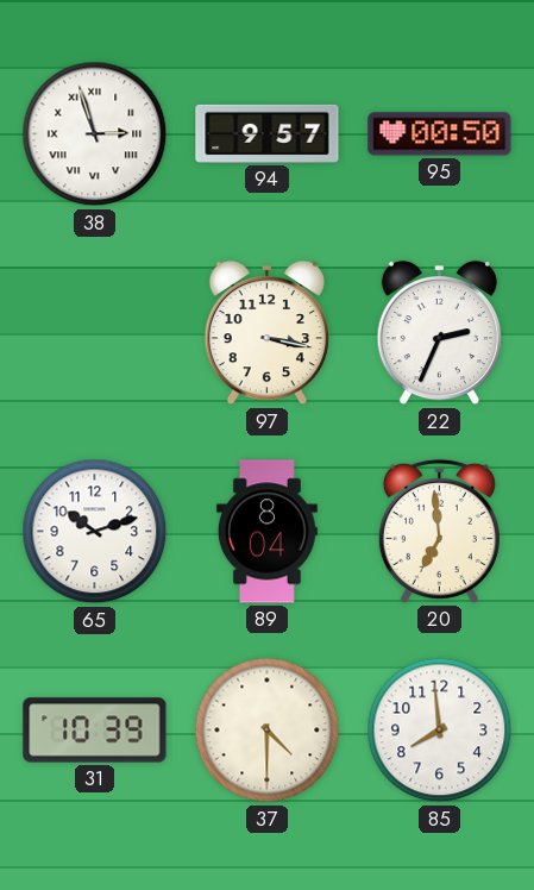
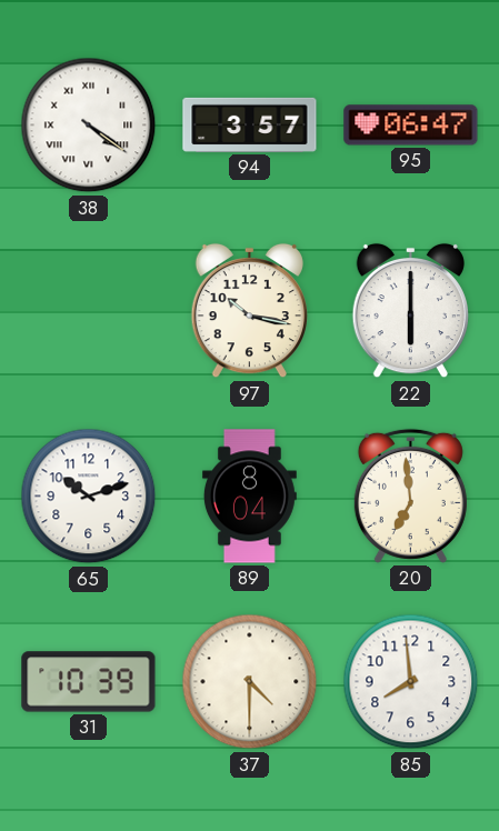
38: 2:57 -> 4:21 (89, 126)
94: 9:57 -> 3:57 (250, 124)
95: 00:50 -> 06:47 (411, 126)
97: 3:17 -> 10:17 (249, 311)
22: 2:34 -> 6:00 (410, 311)
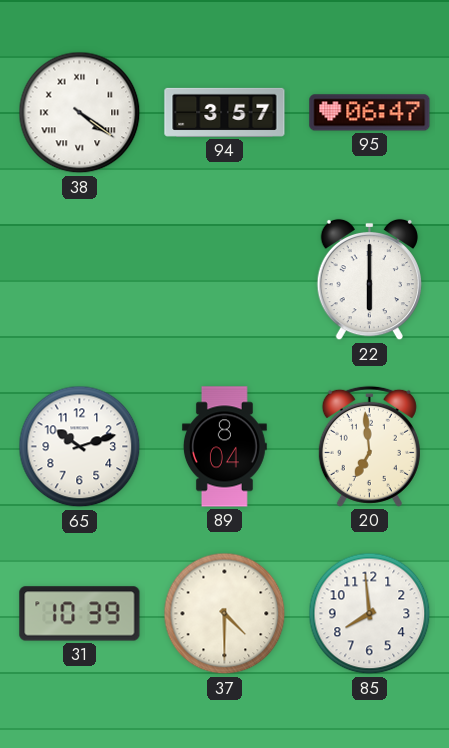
97: 10:17 -> none (249, 311)
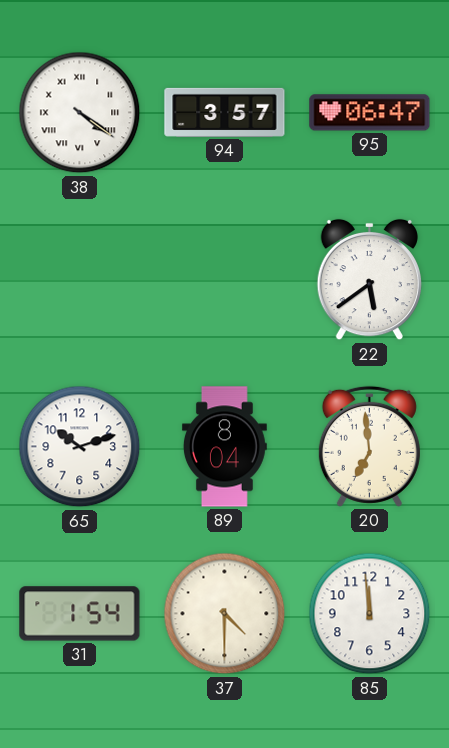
22: 6:00 -> 5:39 (369, 280)
31: 10:39 -> 1:54 (80, 614)
85: 7:59 -> 11:59 (370, 614)
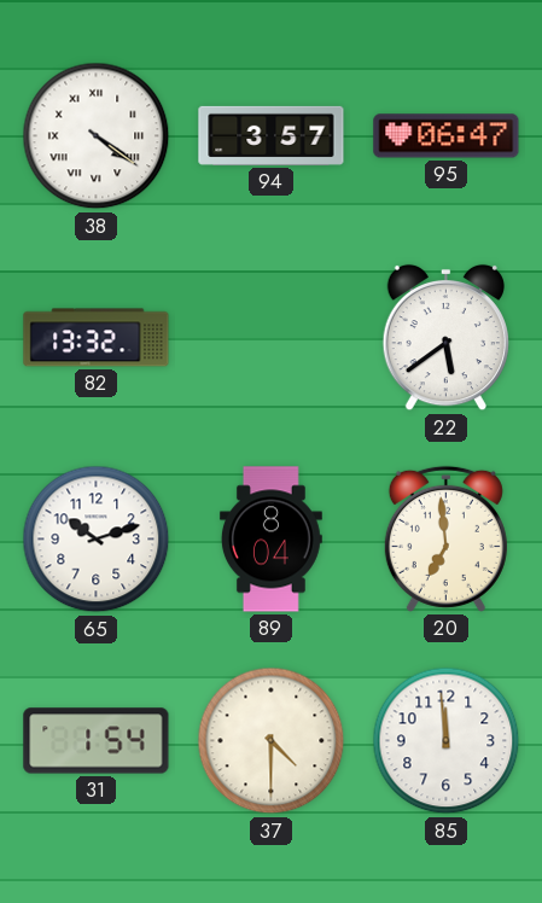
82: none -> 13:32 (97, 338)
